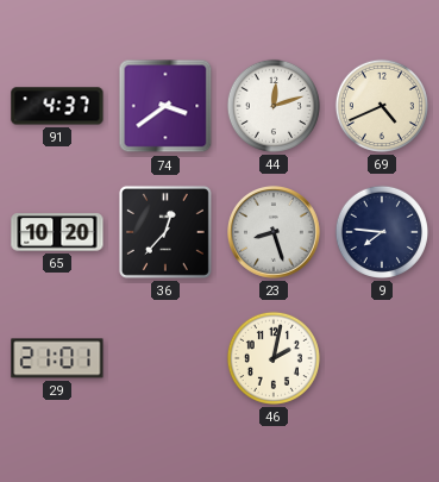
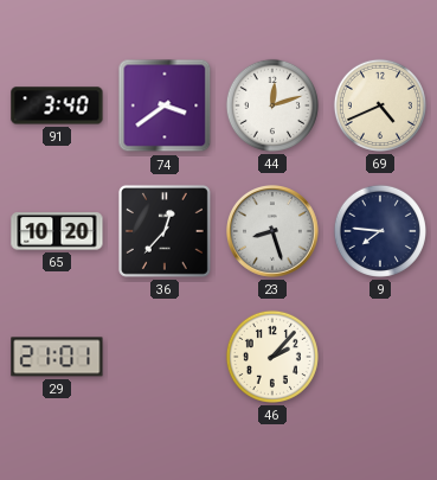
91: 4:37 -> 3:40 (57, 105)
46: 2:02 -> 2:07 (272, 357)
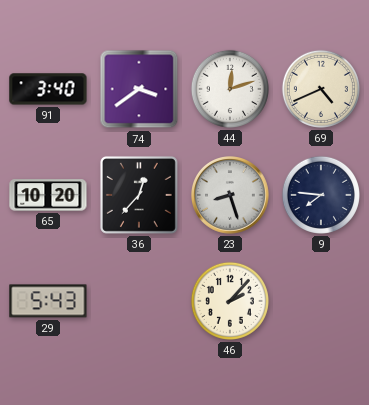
29: 21:01 -> 5:43 (48, 301)
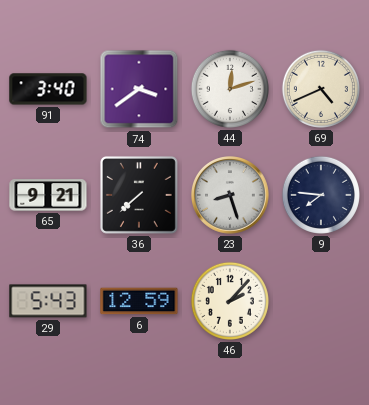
65: 10:20 -> 9:21 (48, 195)
36: 12:37 -> 7:38 (139, 195)
6: none -> 12:59 (139, 301)
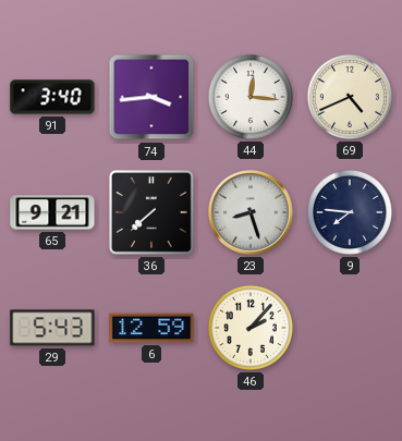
74: 3:39 -> 3:44 (151, 97)
44: 12:12 -> 12:16 (251, 97)
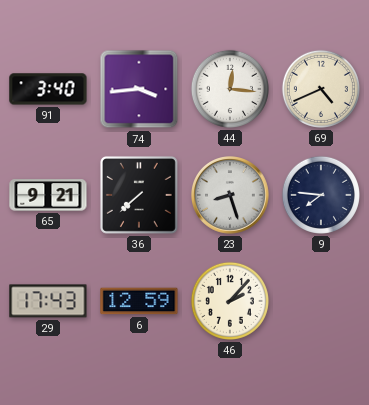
29: 5:43 -> 17:43 (48, 301)
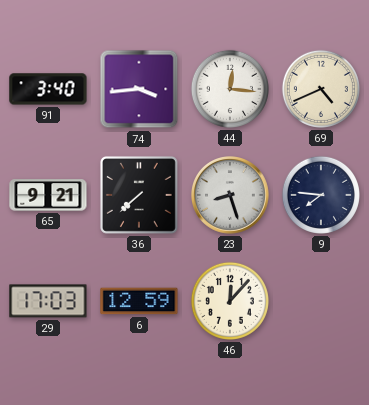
29: 17:43 -> 17:03 (48, 301)
46: 2:07 -> 12:07 (230, 301)
